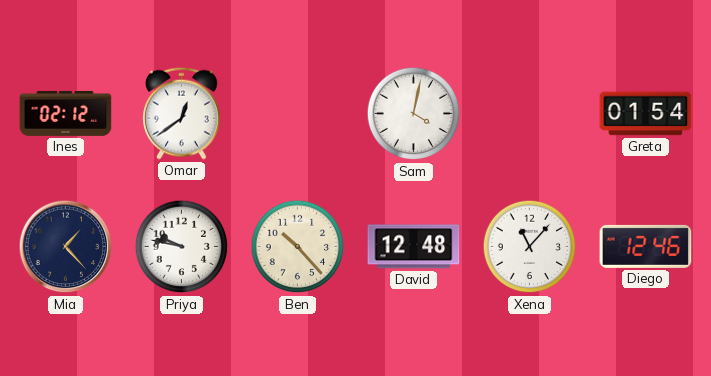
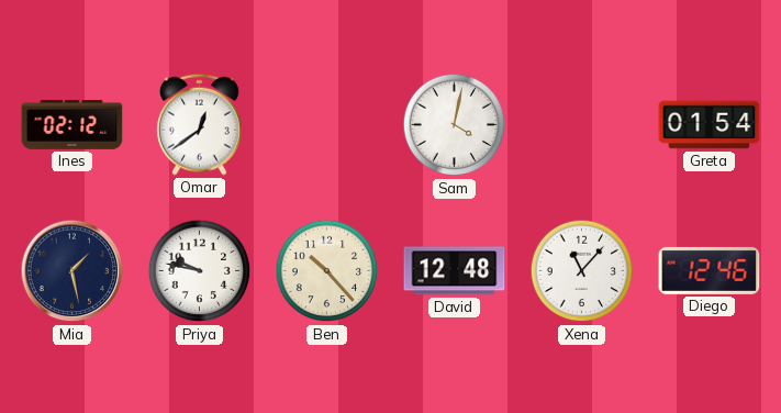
Mia: 1:23 -> 1:28 (72, 271)
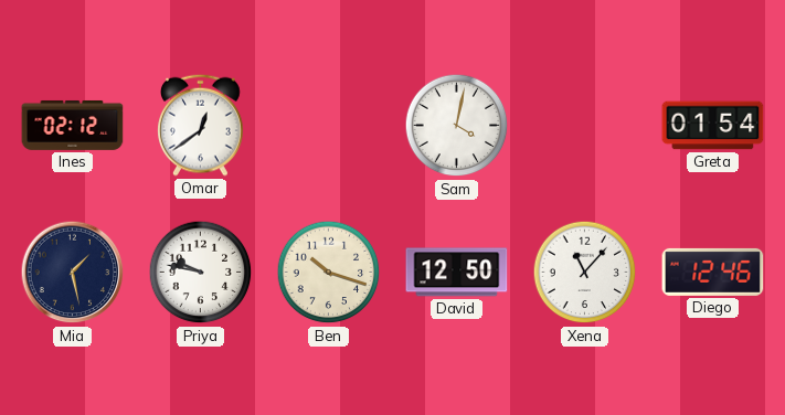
Ben: 10:23 -> 10:18 (329, 273)
David: 12:48 -> 12:50 (457, 273)
